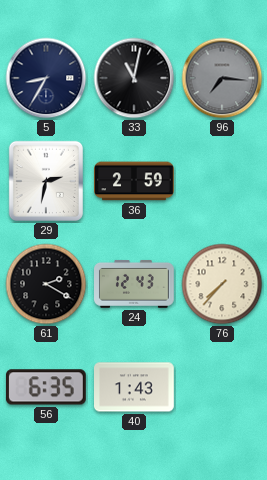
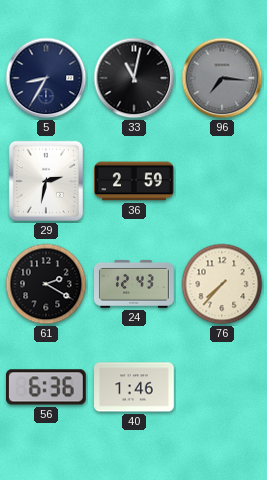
56: 6:35 -> 6:36 (46, 387)
40: 1:43 -> 1:46 (135, 387)
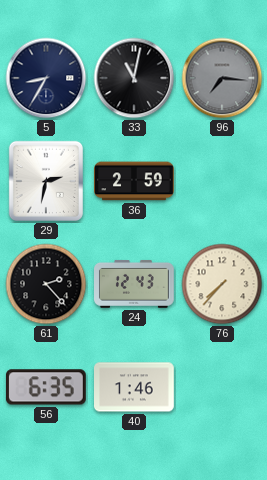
61: 2:20 -> 2:23 (46, 284)
56: 6:36 -> 6:35 (46, 387)
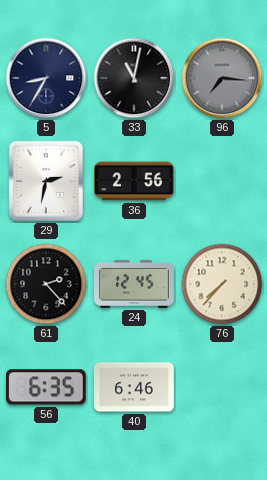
36: 2:59 -> 2:56 (135, 181)
24: 12:43 -> 12:45 (135, 284)
40: 1:46 -> 6:46 (135, 387)
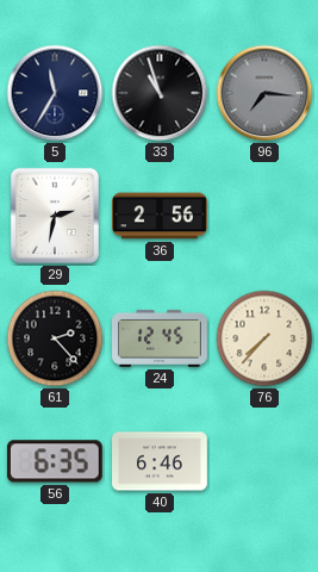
5: 8:35 -> 11:35 (55, 93)
33: 11:02 -> 10:57 (160, 93)
